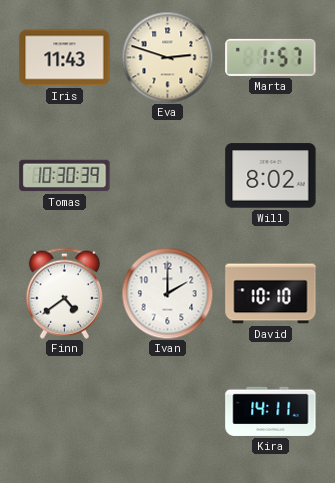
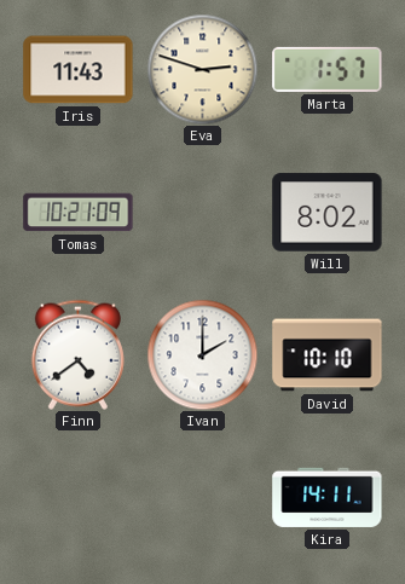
Tomas: 10:30 -> 10:21 (79, 213)
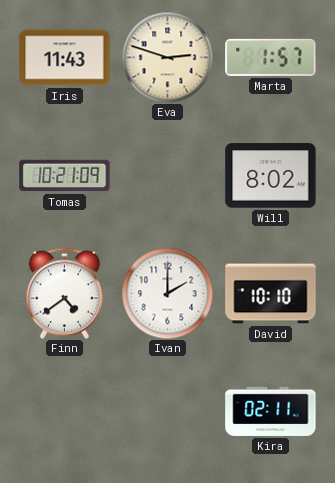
Kira: 14:11 -> 02:11 (271, 411)
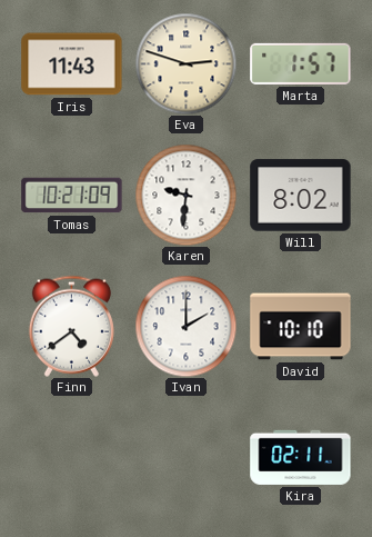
Karen: none -> 9:31 (185, 195)
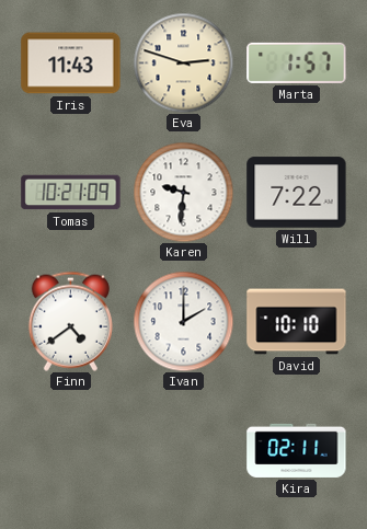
Will: 8:02 -> 7:22 (297, 193)
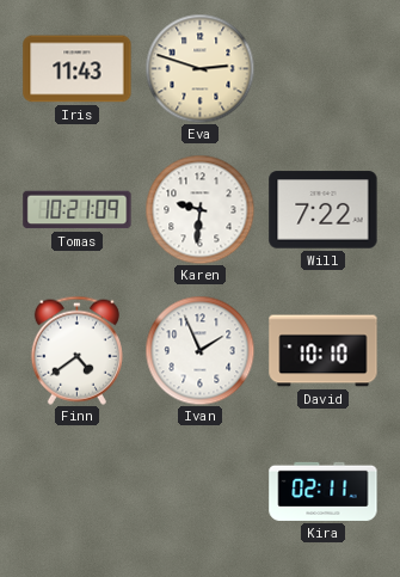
Marta: 1:57 -> none (297, 62)
Ivan: 2:00 -> 1:56 (199, 350)
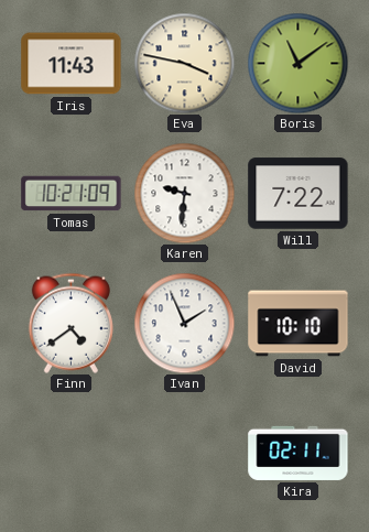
Eva: 2:48 -> 3:47 (184, 63)
Boris: none -> 11:09 (297, 63)
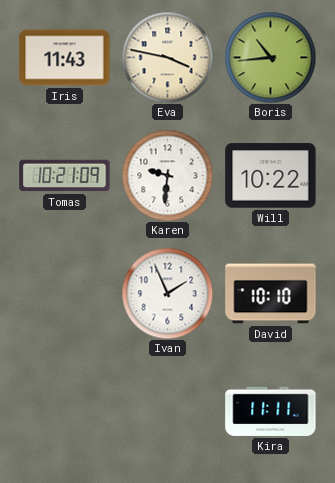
Boris: 11:09 -> 10:44 (270, 57)
Will: 7:22 -> 10:22 (271, 176)
Finn: 4:39 -> none (70, 323)
Kira: 02:11 -> 11:11 (271, 411)
